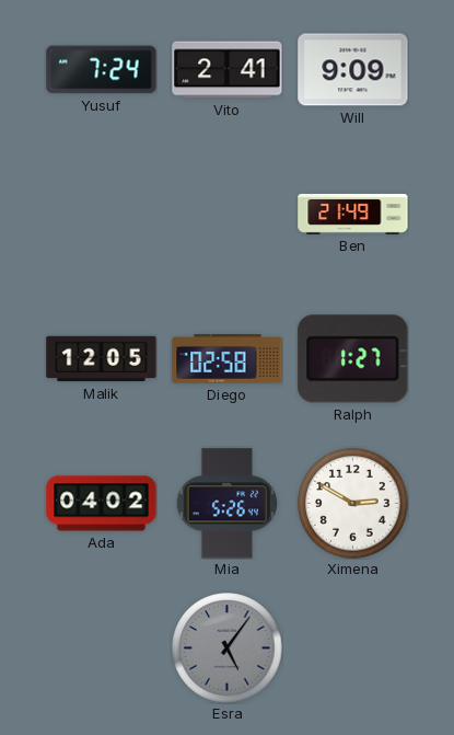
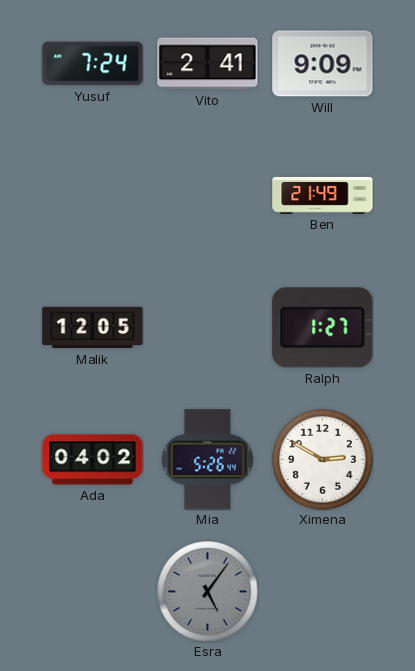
Diego: 02:58 -> none (228, 359)
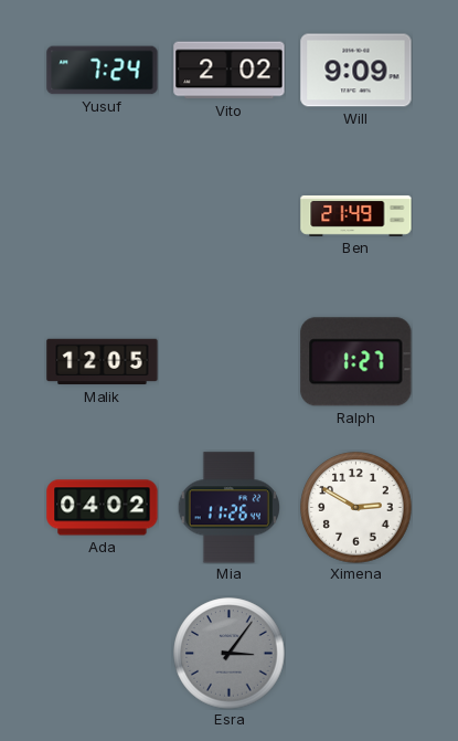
Vito: 2:41 -> 2:02 (230, 71)
Mia: 5:26 -> 11:26 (228, 508)
Esra: 5:06 -> 3:06 (230, 654)
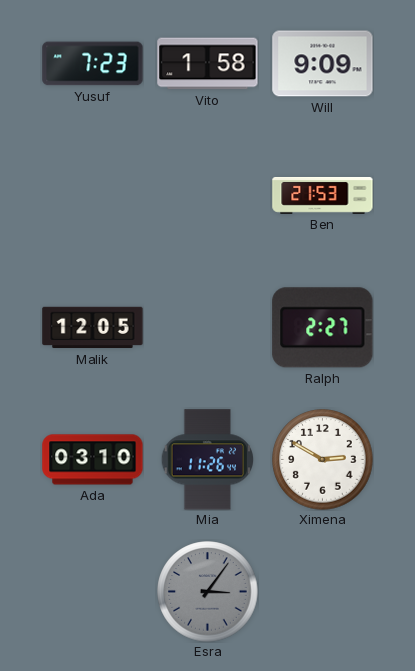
Yusuf: 7:24 -> 7:23 (93, 64)
Vito: 2:02 -> 1:58 (208, 64)
Ben: 21:49 -> 21:53 (323, 195)
Ralph: 1:27 -> 2:27 (323, 328)
Ada: 04:02 -> 03:10 (93, 460)
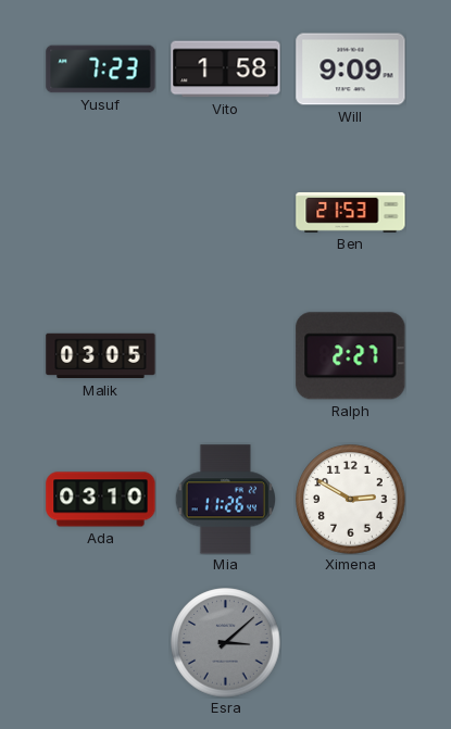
Malik: 12:05 -> 03:05 (101, 356)
Esra: 3:06 -> 3:08 (226, 643)
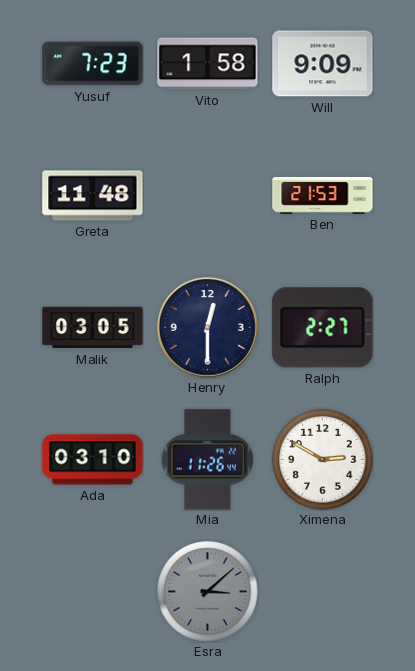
Greta: none -> 11:48 (93, 196)
Henry: none -> 12:30 (207, 327)
